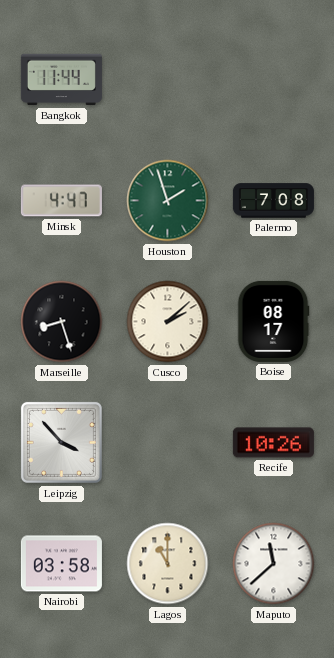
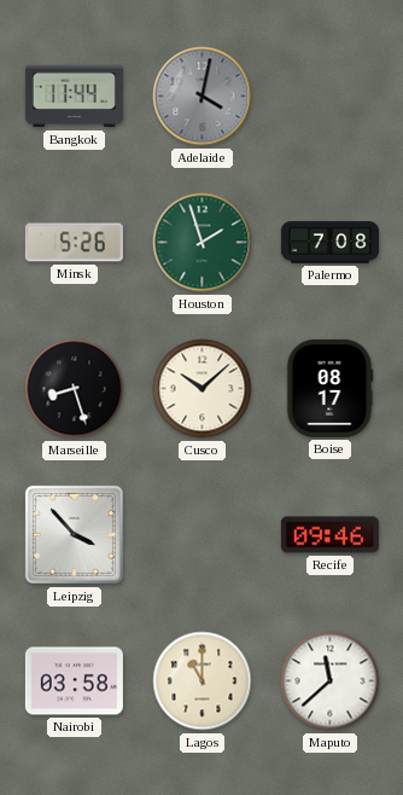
Adelaide: none -> 4:02 (203, 97)
Minsk: 4:47 -> 5:26 (74, 243)
Cusco: 2:08 -> 10:08 (203, 389)
Recife: 10:26 -> 09:46 (329, 535)
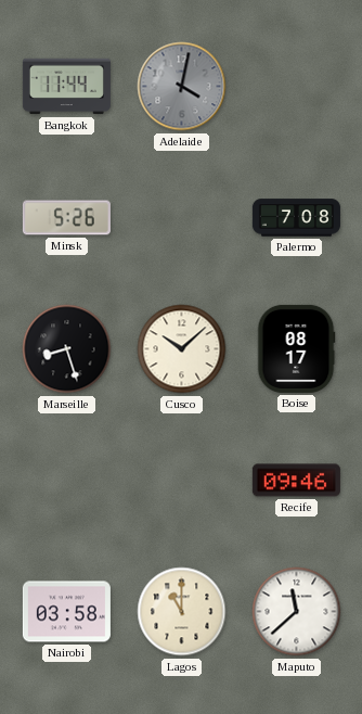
Houston: 1:57 -> none (203, 243)
Leipzig: 3:53 -> none (74, 534)
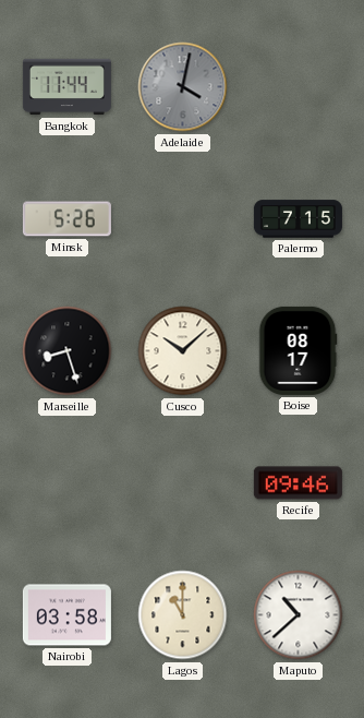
Palermo: 7:08 -> 7:15 (298, 219)
Maputo: 11:38 -> 10:38 (299, 615)
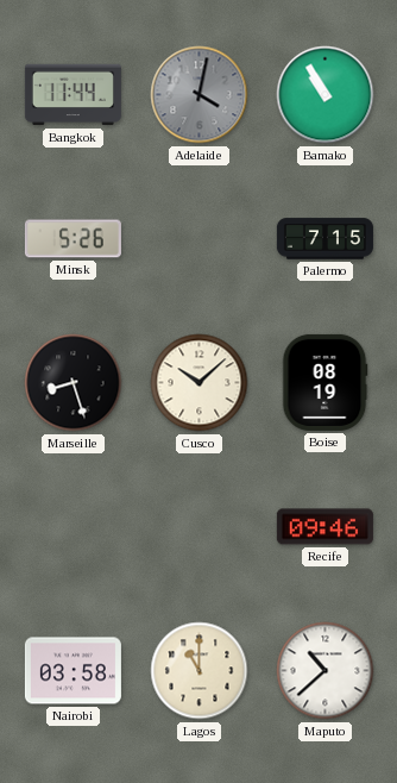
Bamako: none -> 10:55 (326, 95)
Boise: 08:17 -> 08:19 (324, 382)
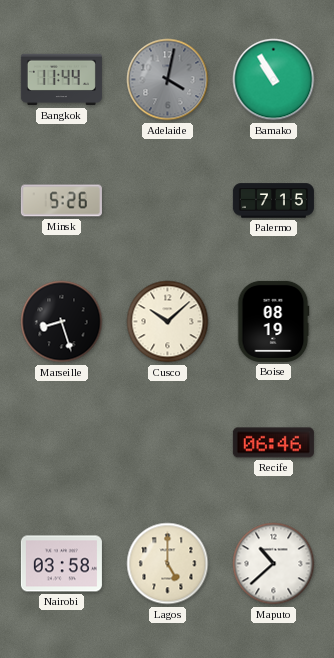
Recife: 09:46 -> 06:46 (273, 443)
Lagos: 11:00 -> 5:00 (168, 564)
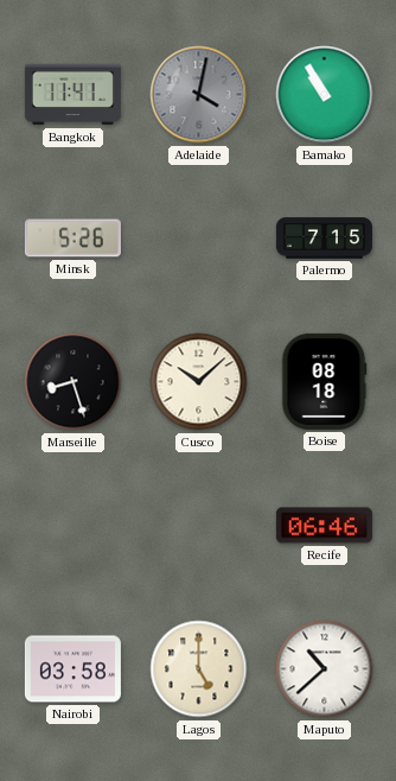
Bangkok: 11:44 -> 11:41 (72, 95)
Boise: 08:19 -> 08:18 (324, 381)
